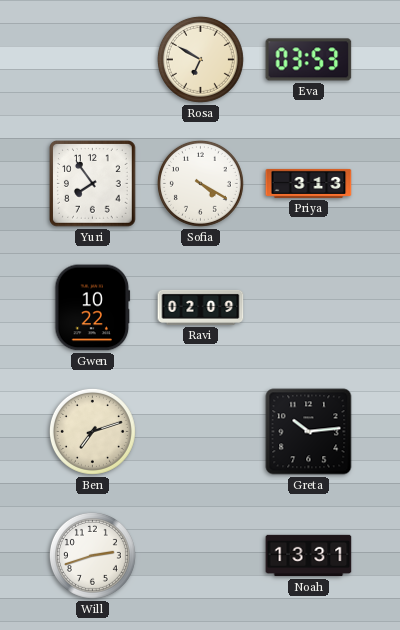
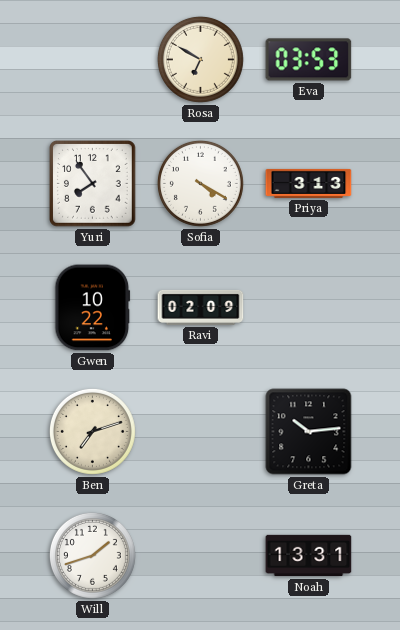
Will: 2:42 -> 1:42 (92, 555)
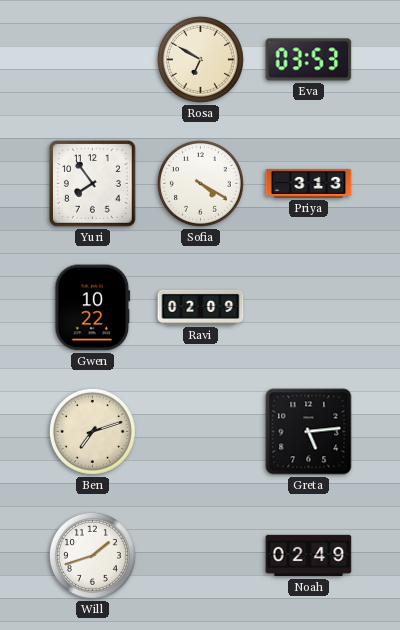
Greta: 10:14 -> 5:14 (309, 432)
Noah: 13:31 -> 02:49 (309, 556)
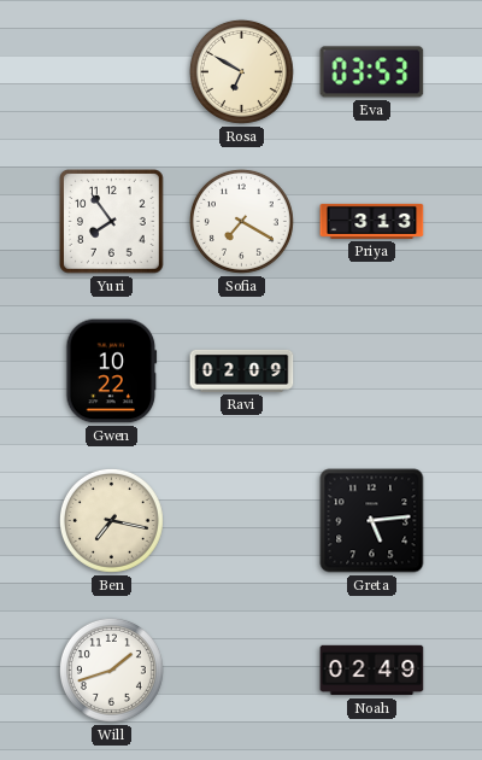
Sofia: 4:20 -> 7:20 (241, 221)
Ben: 7:12 -> 7:17 (111, 520)
